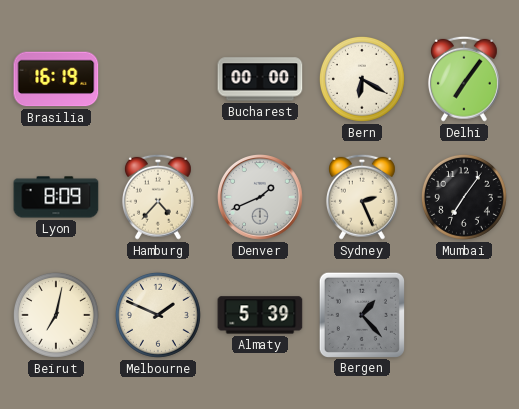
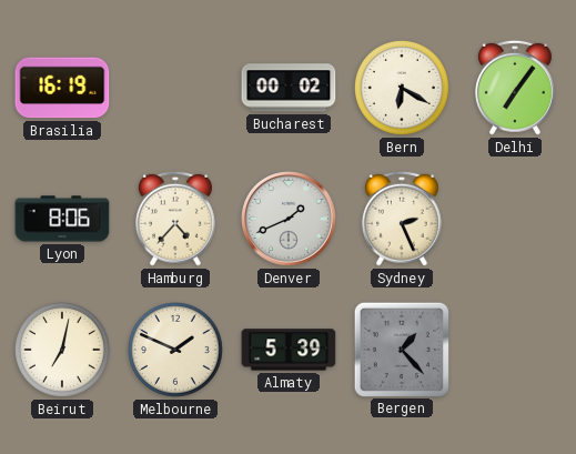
Bucharest: 00:00 -> 00:02 (289, 88)
Lyon: 8:09 -> 8:06 (62, 219)
Mumbai: 7:06 -> none (464, 197)
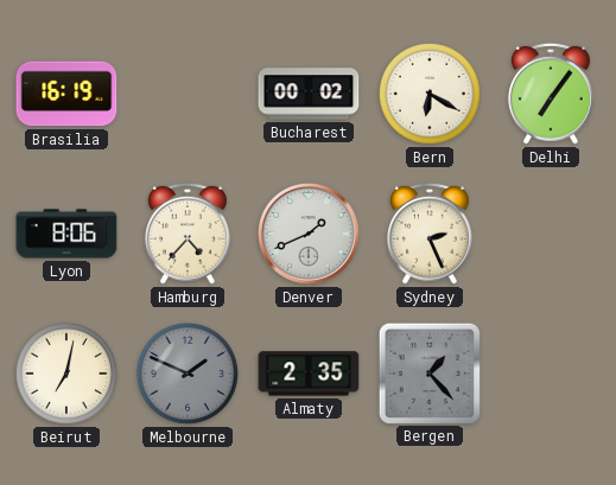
Melbourne dial: cream -> grey (188, 374)
Almaty: 5:39 -> 2:35 (309, 374)
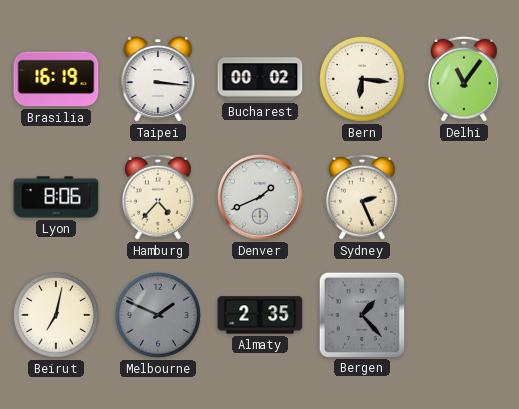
Taipei: none -> 3:16 (158, 79)
Bern: 6:20 -> 6:16 (362, 79)
Delhi: 7:06 -> 11:06 (464, 79)
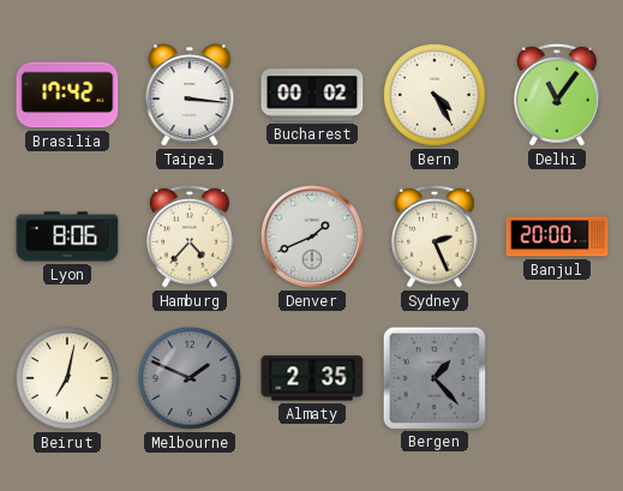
Brasilia: 16:19 -> 17:42 (67, 95)
Bern: 6:16 -> 4:25 (435, 95)
Banjul: none -> 20:00 (557, 236)
